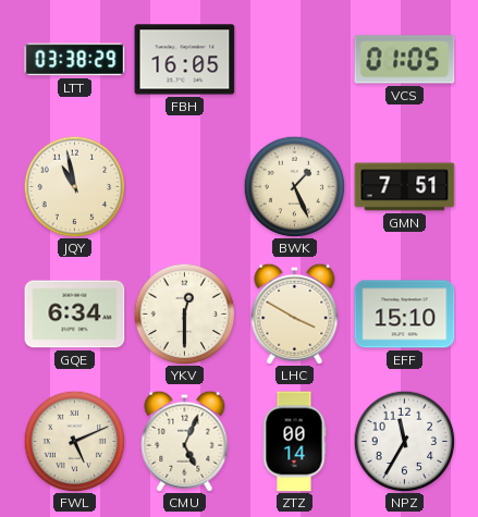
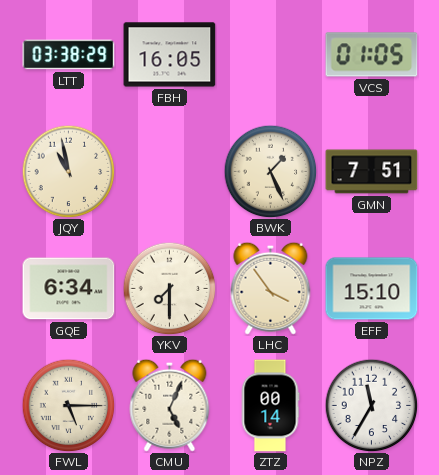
YKV: 12:30 -> 7:30 (169, 288)
LHC: 3:50 -> 3:54 (271, 288)
FWL: 5:11 -> 5:15 (68, 405)
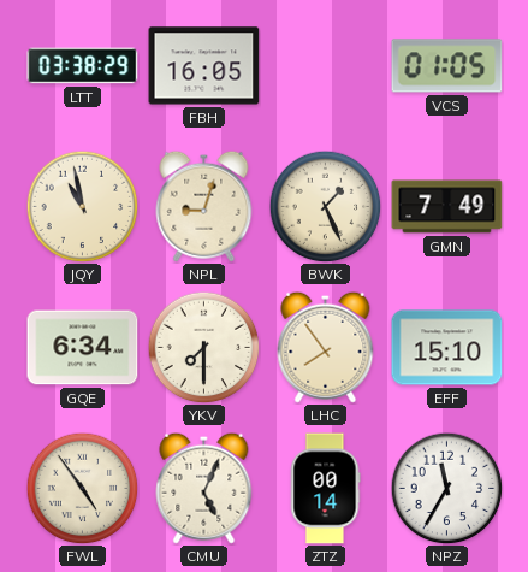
NPL: none -> 9:03 (204, 206)
GMN: 7:51 -> 7:49 (447, 207)
LHC: 3:54 -> 7:54 (326, 347)
FWL: 5:15 -> 4:54 (82, 488)
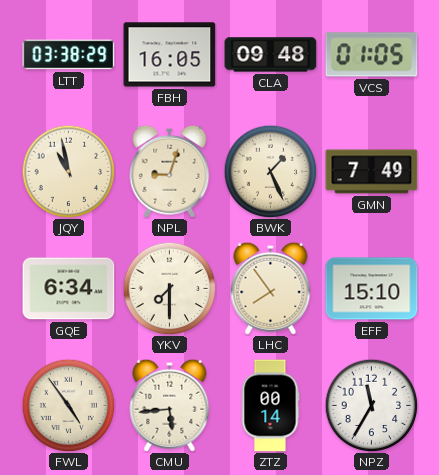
CLA: none -> 09:48 (271, 55)
CMU: 5:04 -> 5:44 (170, 405)
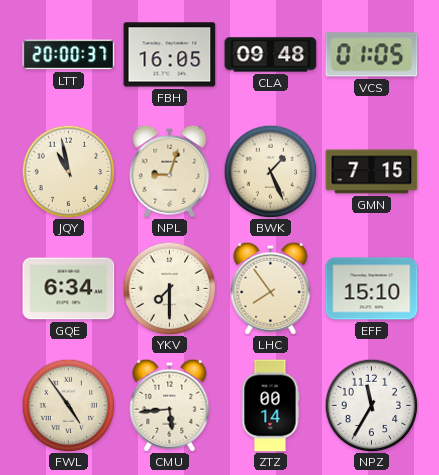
LTT: 03:38 -> 20:00 (69, 55)
GMN: 7:49 -> 7:15 (372, 172)
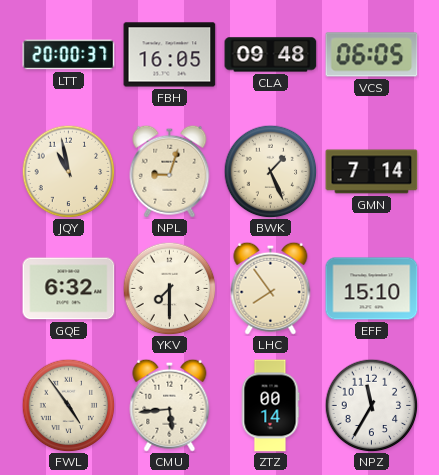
VCS: 01:05 -> 06:05 (372, 55)
GMN: 7:15 -> 7:14 (372, 172)
GQE: 6:34 -> 6:32 (69, 289)
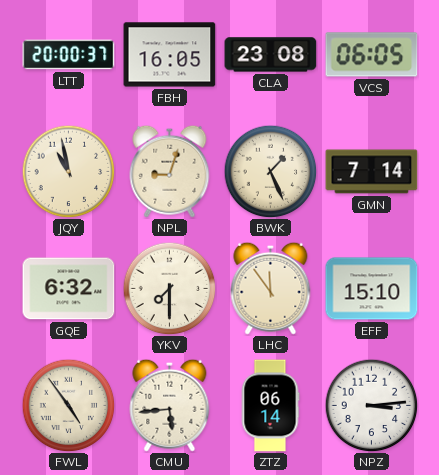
CLA: 09:48 -> 23:08 (271, 55)
LHC: 7:54 -> 11:54 (271, 288)
ZTZ: 00:14 -> 06:14 (270, 406)
NPZ: 11:35 -> 3:14 (371, 405)
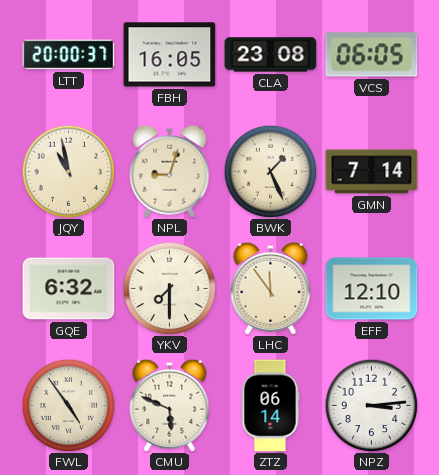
EFF: 15:10 -> 12:10 (372, 289)
CMU: 5:44 -> 5:49 (170, 405)
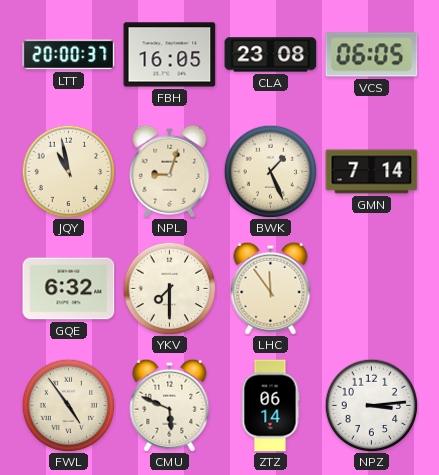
EFF: 12:10 -> none (372, 289)
